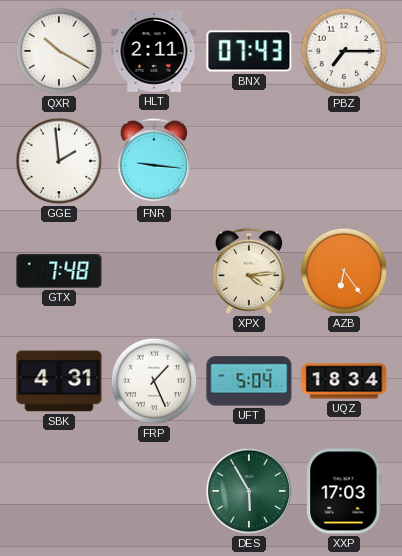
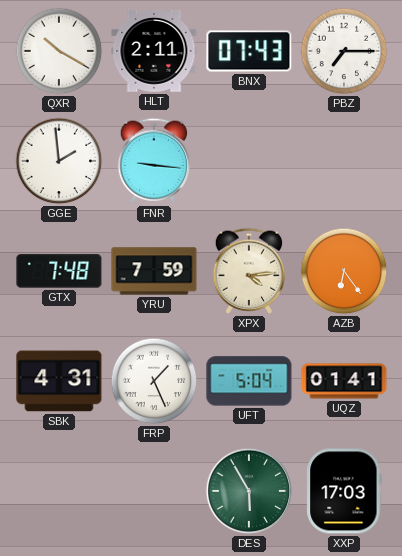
YRU: none -> 7:59 (154, 271)
UQZ: 18:34 -> 01:41 (344, 381)
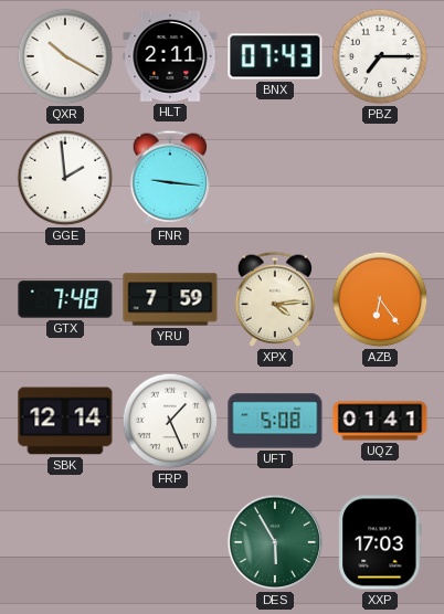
SBK: 4:31 -> 12:14 (65, 421)
UFT: 5:04 -> 5:08 (275, 421)
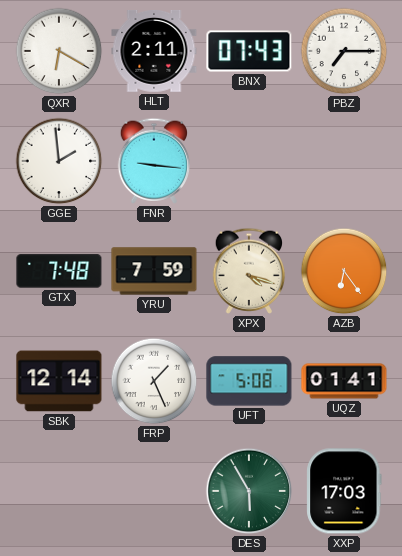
QXR: 10:20 -> 6:20 (59, 51)
XPX: 4:14 -> 4:18 (249, 271)
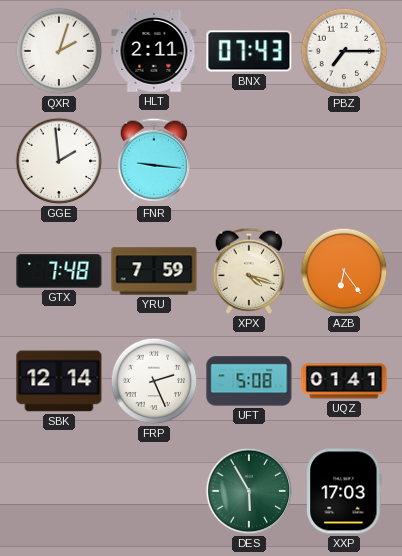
QXR: 6:20 -> 2:03 (59, 51)
FRP: 1:26 -> 2:26 (154, 381)
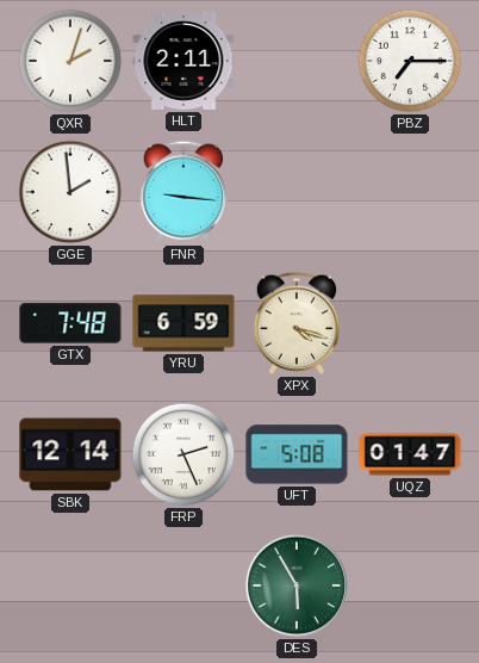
BNX: 07:43 -> none (249, 51)
YRU: 7:59 -> 6:59 (183, 323)
AZB: 6:24 -> none (344, 271)
UQZ: 01:41 -> 01:47 (410, 454)
XXP: 17:03 -> none (344, 491)
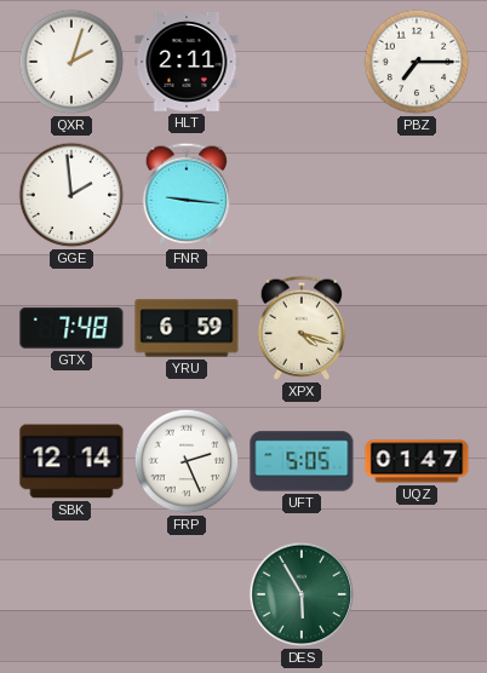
UFT: 5:08 -> 5:05 (302, 461)
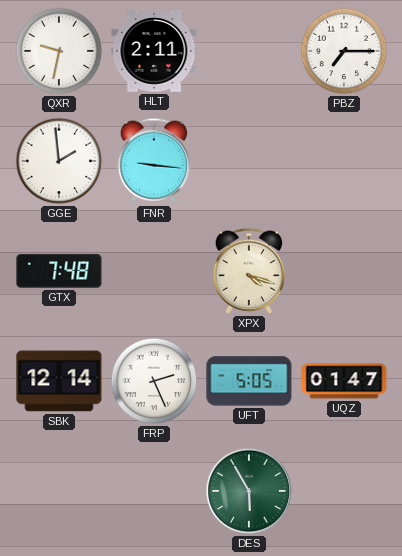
QXR: 2:03 -> 9:32 (59, 51)
YRU: 6:59 -> none (187, 328)
